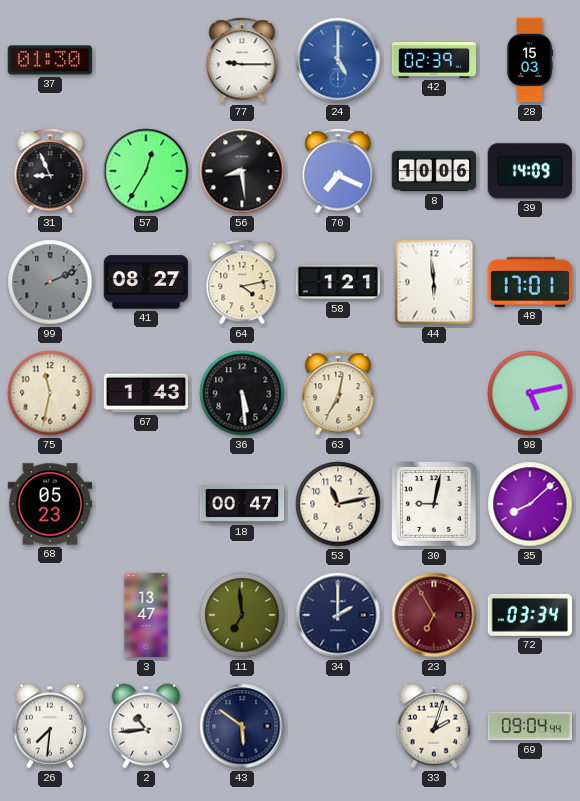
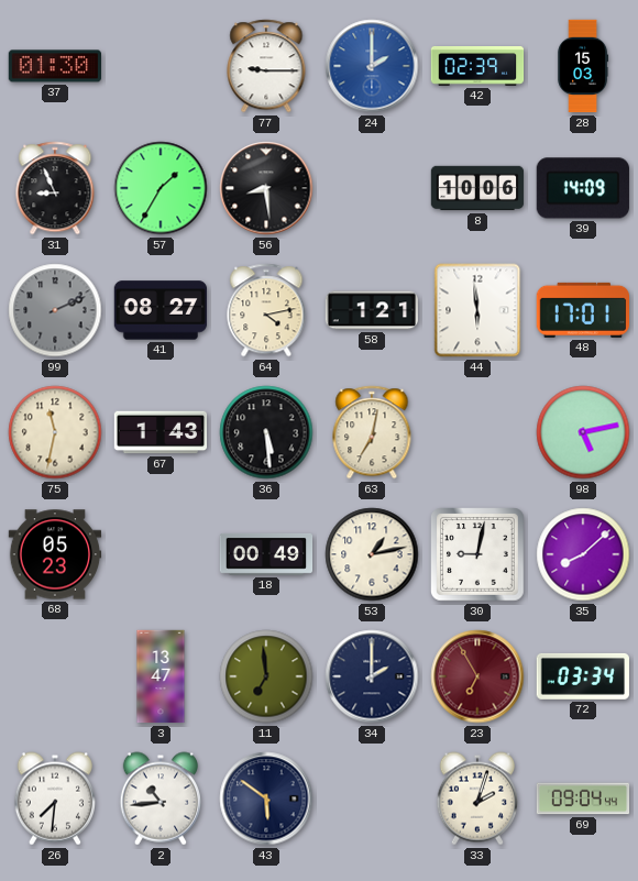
24: 5:00 -> 2:00 (372, 66)
57: 12:35 -> 1:35 (161, 188)
70: 7:19 -> none (338, 171)
18: 00:47 -> 00:49 (266, 554)
53: 11:13 -> 1:13 (372, 554)
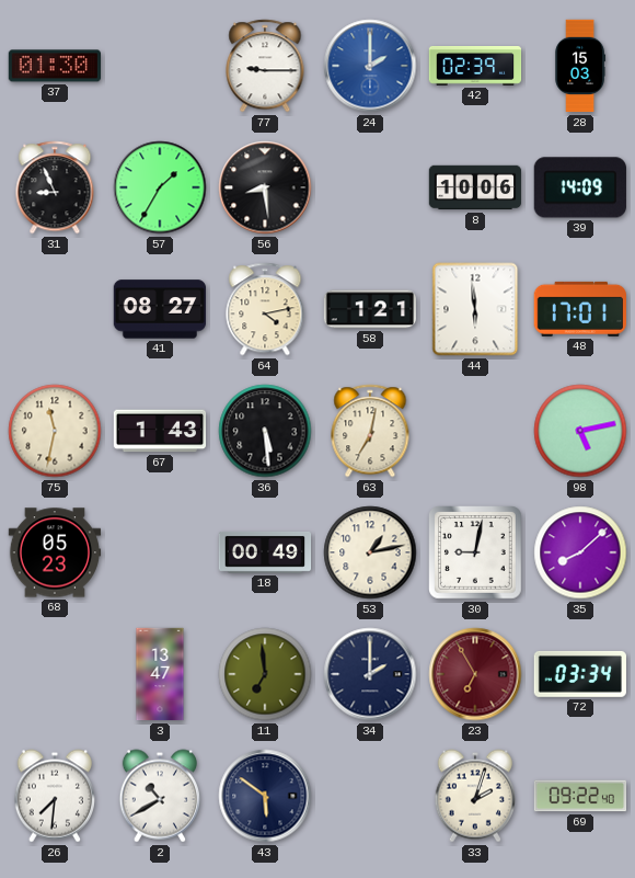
99: 2:11 -> none (55, 310)
2: 10:44 -> 10:40 (159, 796)
69: 09:04 -> 09:22 (580, 796)
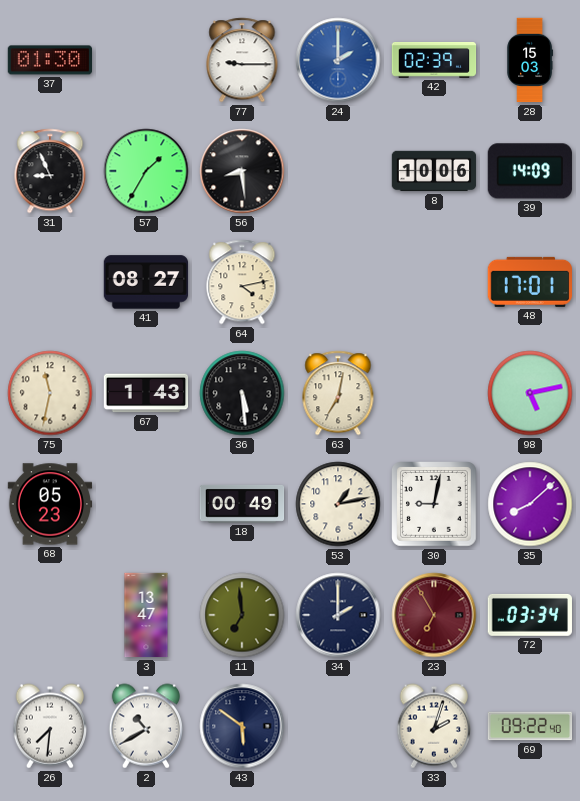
58: 1:21 -> none (369, 309)
44: 5:59 -> none (475, 309)
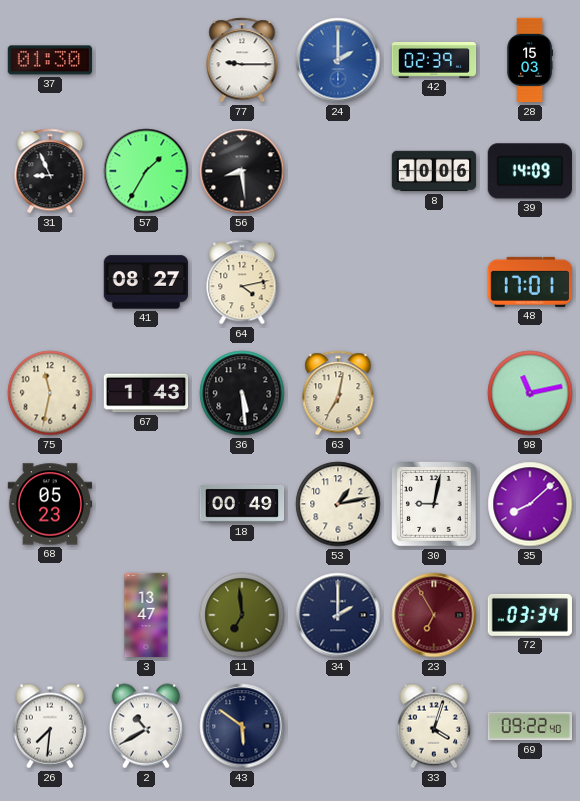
98: 5:13 -> 11:13 (530, 393)
33: 2:03 -> 4:03 (433, 726)
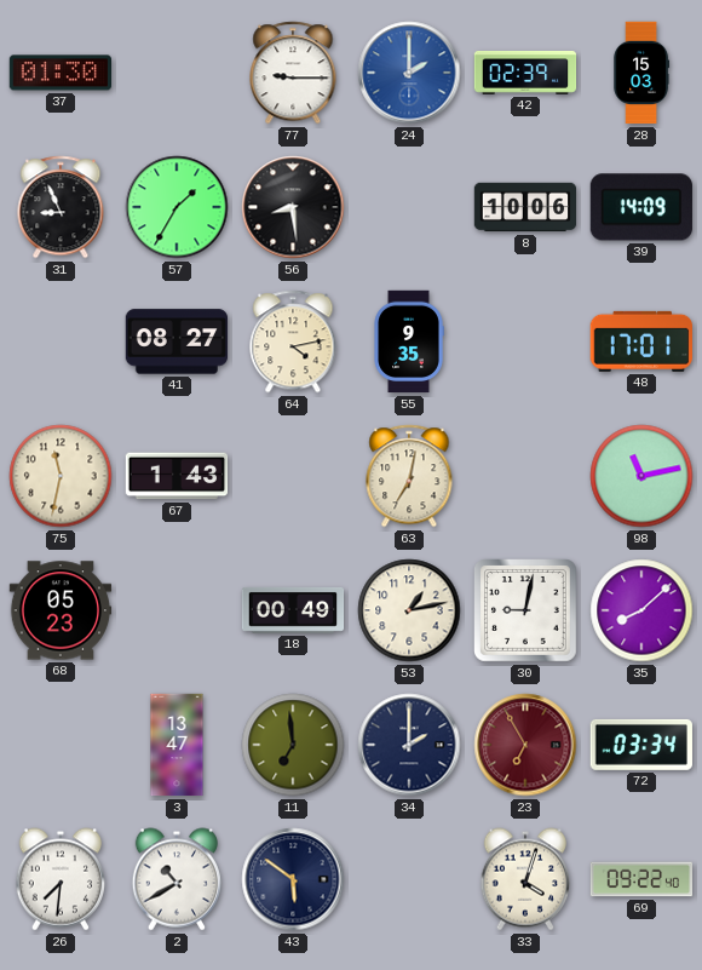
55: none -> 9:35 (409, 341)
36: 5:29 -> none (242, 393)
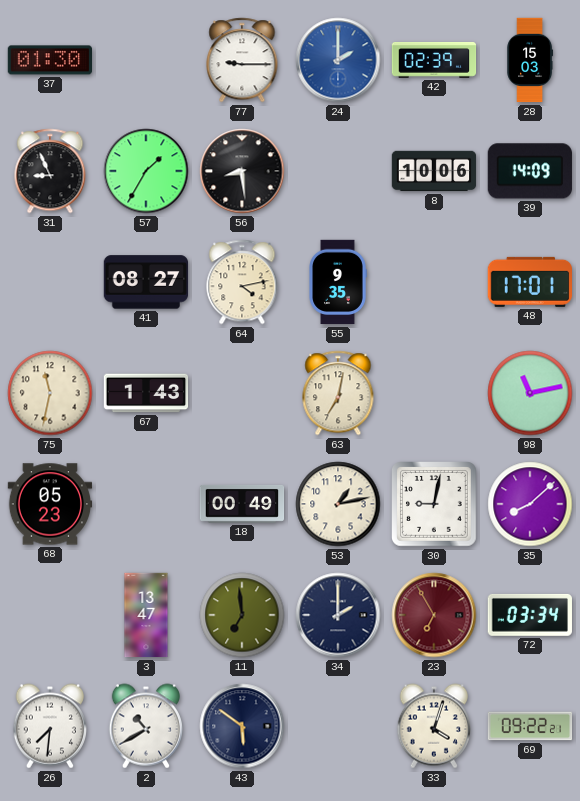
69: 09:22:40 -> 09:22:21 (530, 726)
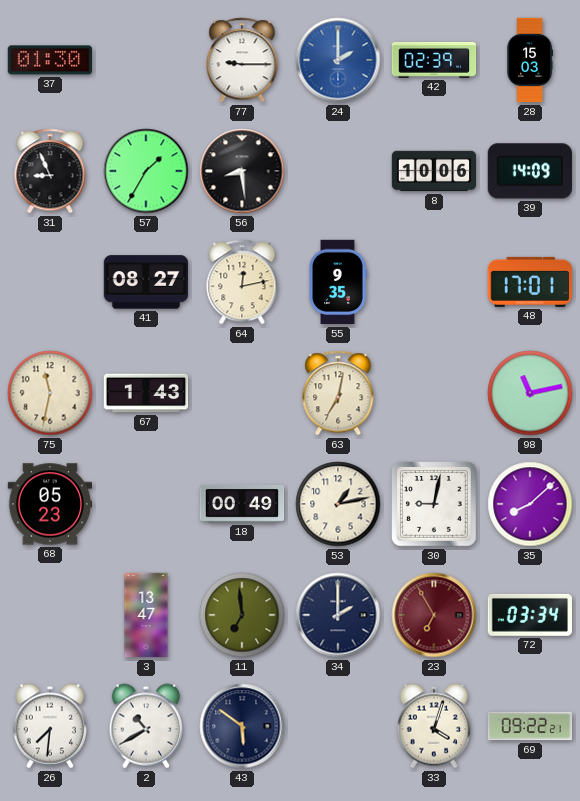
64: 4:13 -> 12:13 (242, 282)
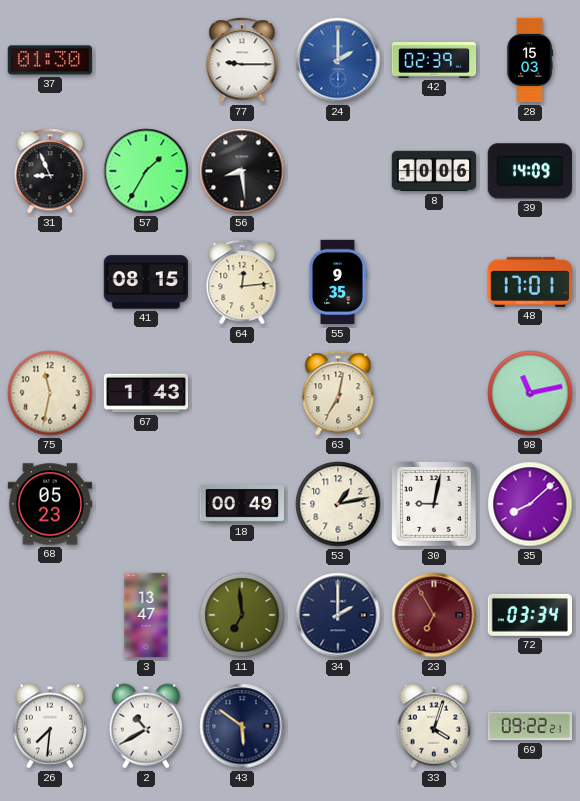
41: 08:27 -> 08:15 (145, 282)
64: 12:13 -> 12:14 (242, 282)
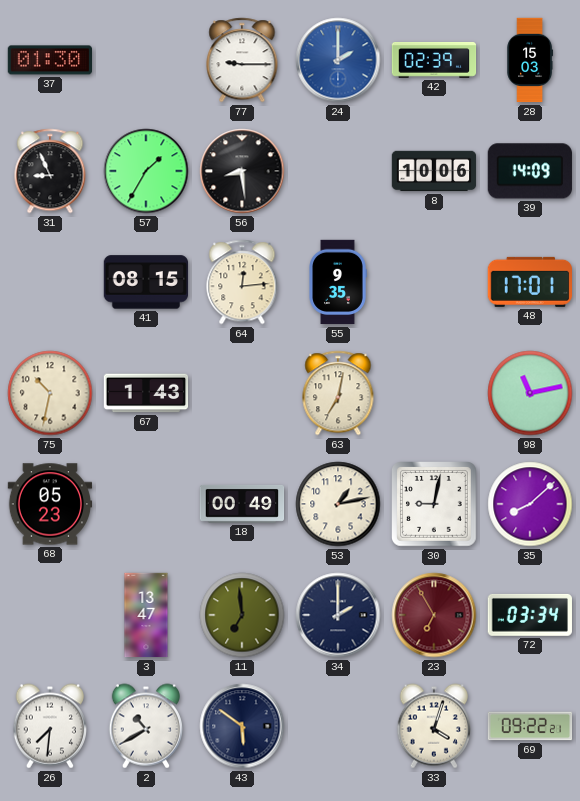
75: 11:32 -> 10:32 (50, 393)
